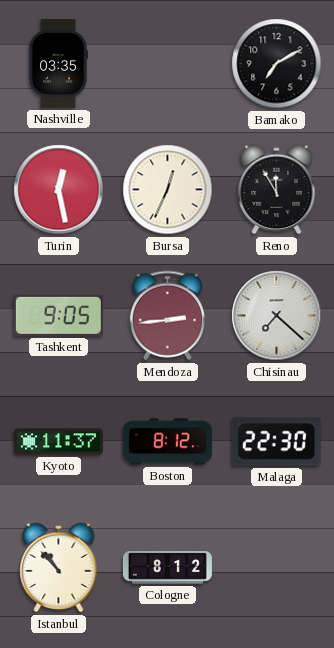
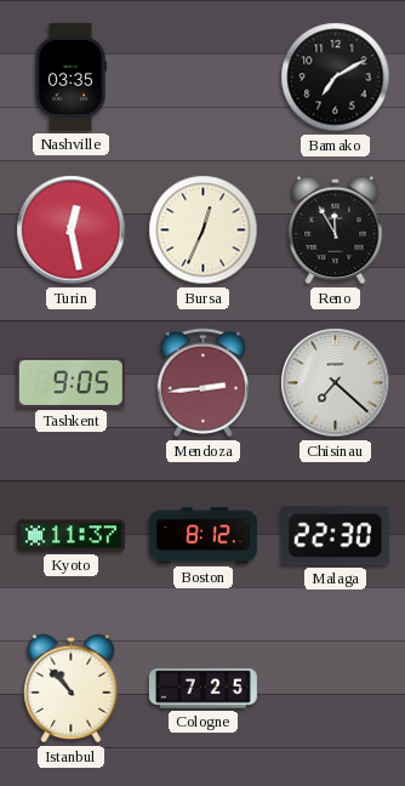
Cologne: 8:12 -> 7:25 (202, 689)
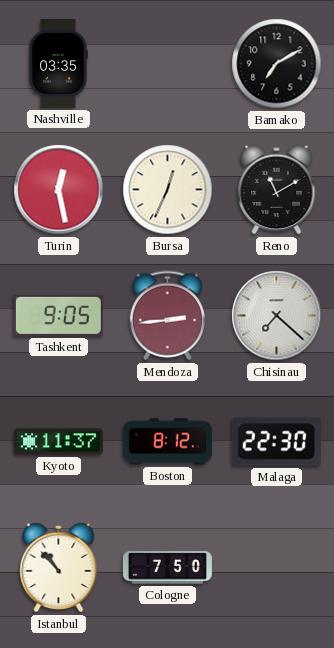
Reno: 11:55 -> 11:10 (277, 190)
Cologne: 7:25 -> 7:50 (167, 568)
